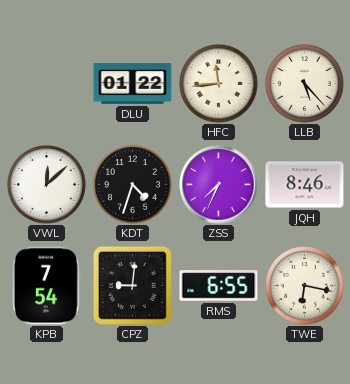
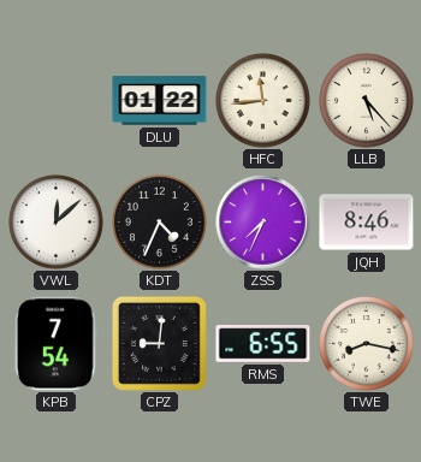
KDT: 4:33 -> 4:34 (160, 223)
TWE: 6:17 -> 8:17 (367, 344)
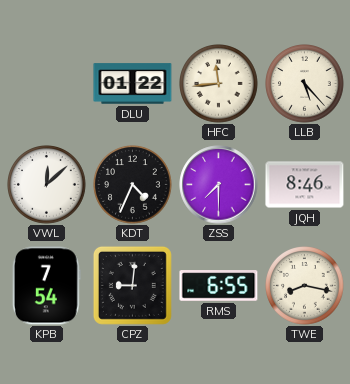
ZSS: 7:34 -> 7:30 (219, 185)
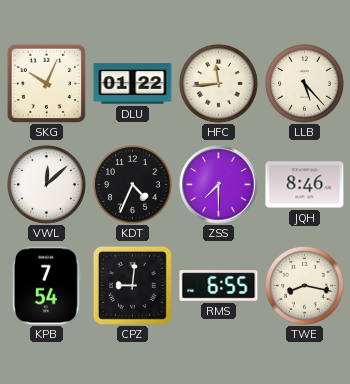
SKG: none -> 10:04 (46, 83)
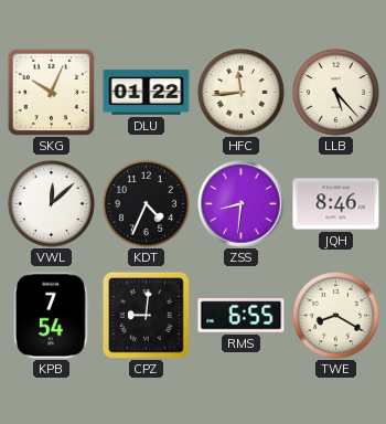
ZSS: 7:30 -> 8:31 (242, 204)
TWE: 8:17 -> 8:20 (336, 316)
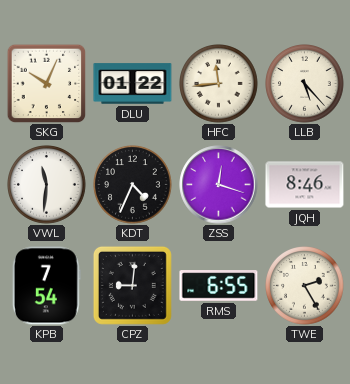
VWL: 12:08 -> 11:31 (47, 185)
ZSS: 8:31 -> 12:18 (219, 185)
TWE: 8:20 -> 2:25 (305, 286)
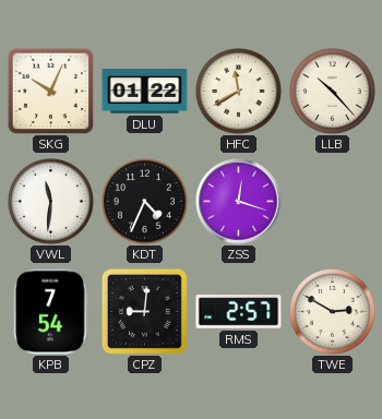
HFC: 11:44 -> 11:40 (239, 92)
LLB: 5:23 -> 10:23 (333, 92)
JQH: 8:46 -> none (305, 185)
RMS: 6:55 -> 2:57 (239, 312)
TWE: 2:25 -> 2:50 (333, 312)
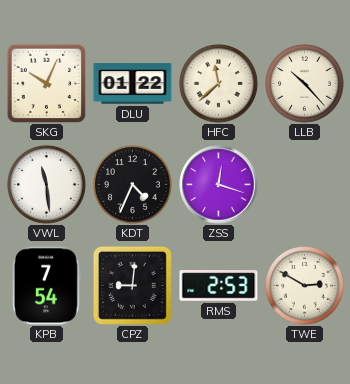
HFC: 11:40 -> 11:38 (219, 84)
VWL: 11:31 -> 11:29 (47, 185)
RMS: 2:57 -> 2:53 (219, 286)
